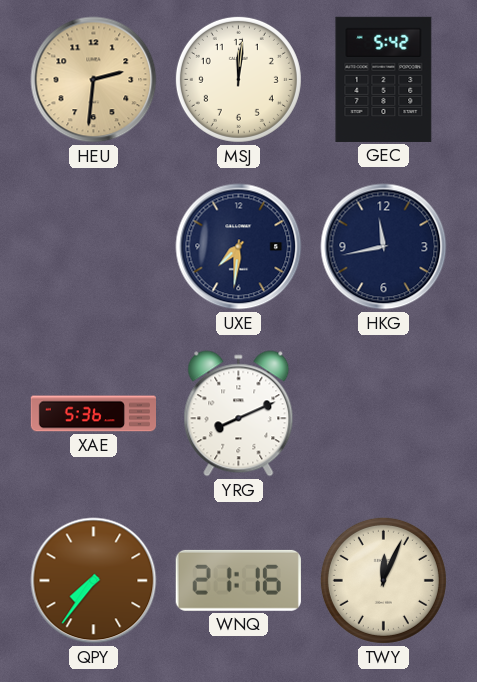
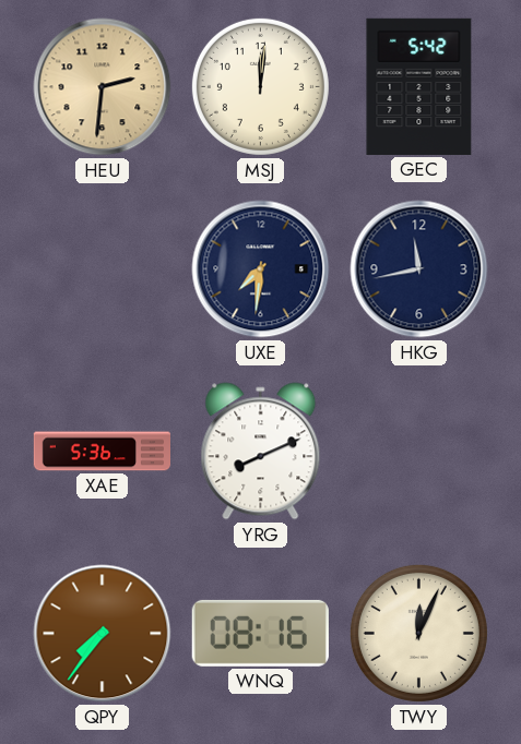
WNQ: 21:16 -> 08:16 (260, 633)
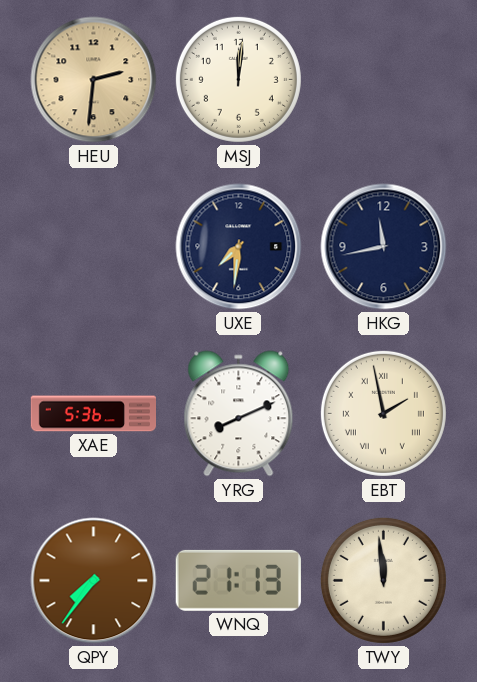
GEC: 5:42 -> none (419, 86)
EBT: none -> 1:58 (383, 413)
WNQ: 08:16 -> 21:13 (238, 580)
TWY: 12:04 -> 11:59 (383, 580)
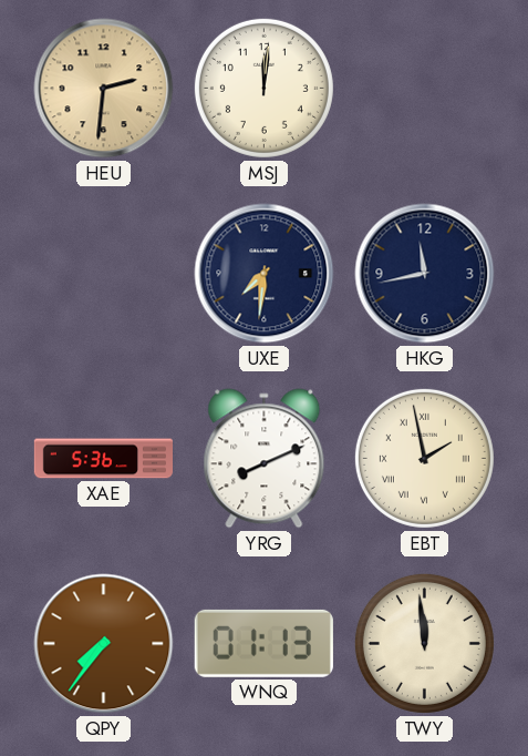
WNQ: 21:13 -> 01:13 (263, 643)
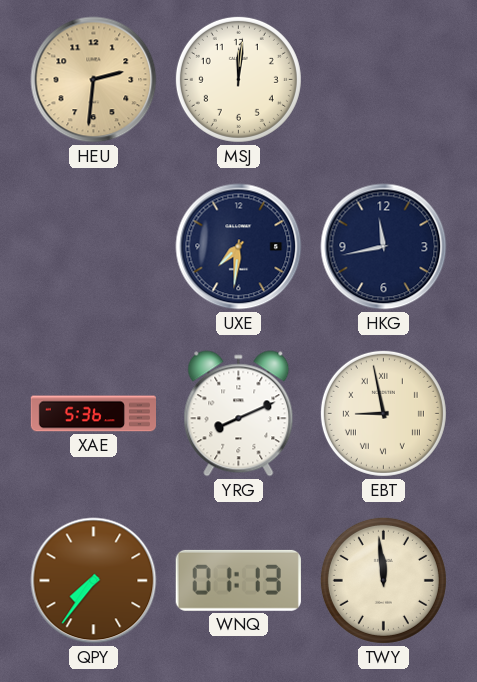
EBT: 1:58 -> 8:58 (383, 413)
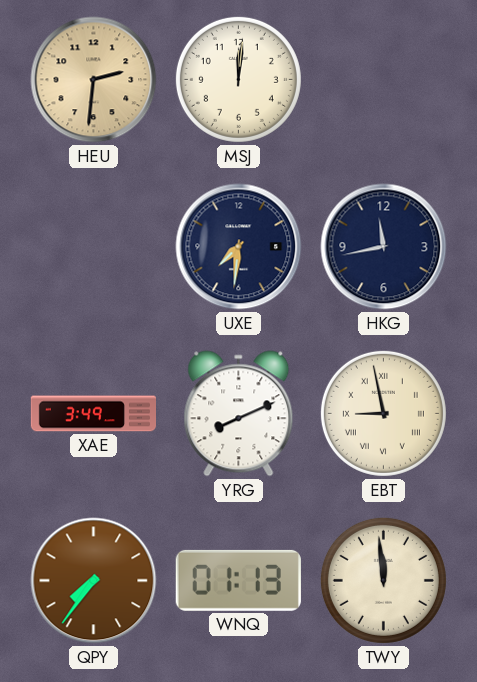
XAE: 5:36 -> 3:49 (93, 414)
